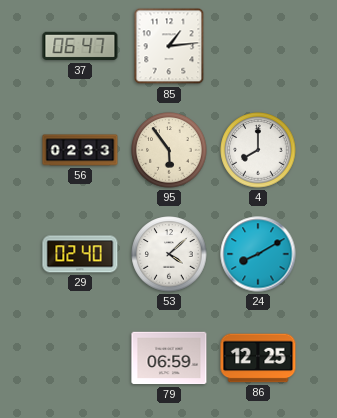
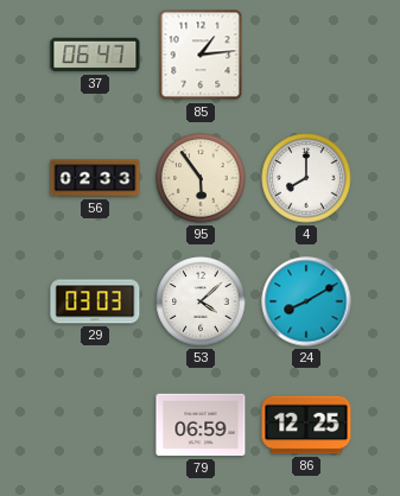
29: 02:40 -> 03:03 (95, 301)
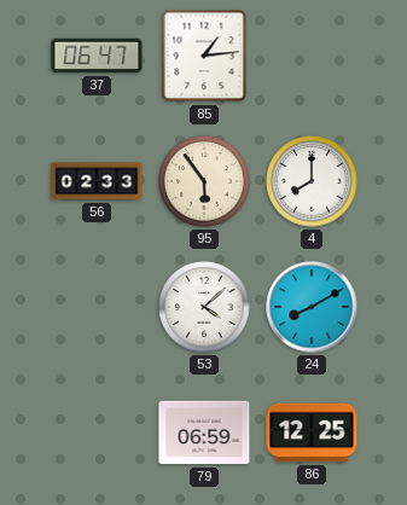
29: 03:03 -> none (95, 301)
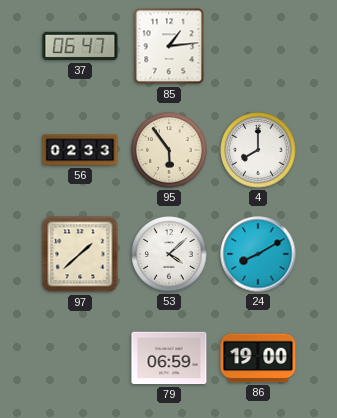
97: none -> 1:38 (80, 254)
86: 12:25 -> 19:00 (258, 358)
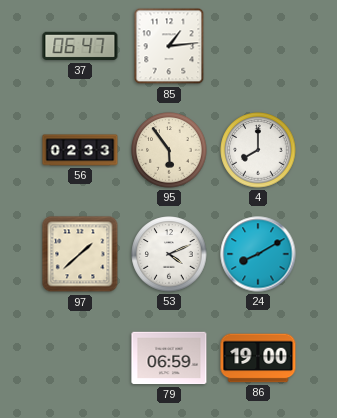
53: 4:08 -> 4:11 (169, 254)
